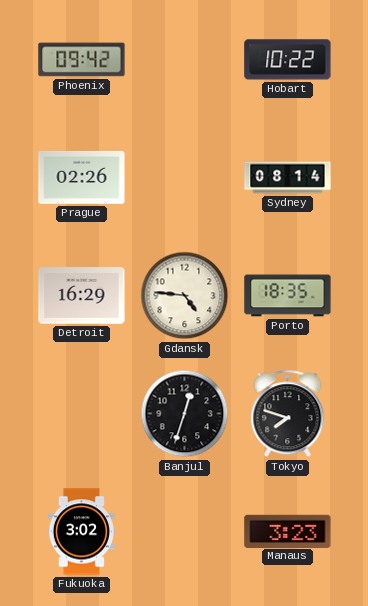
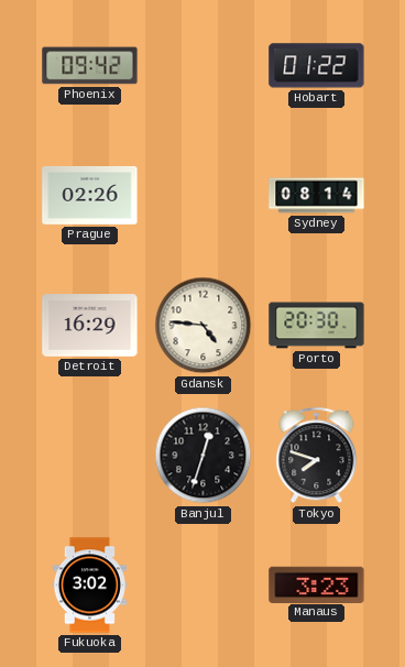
Hobart: 10:22 -> 01:22 (317, 66)
Porto: 18:35 -> 20:30 (317, 326)
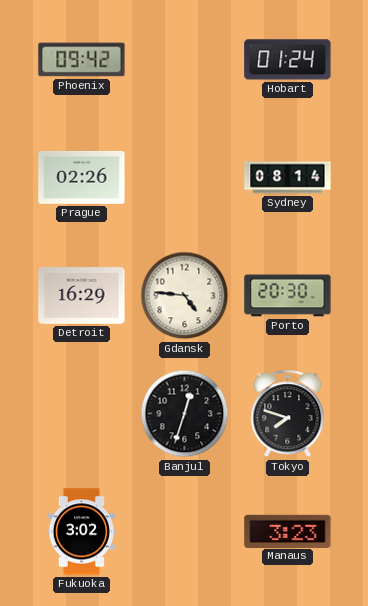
Hobart: 01:22 -> 01:24 (288, 60)
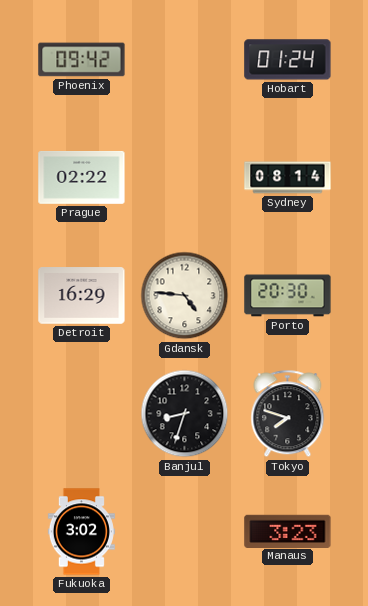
Prague: 02:26 -> 02:22 (82, 177)
Banjul: 12:33 -> 8:33 (185, 414)
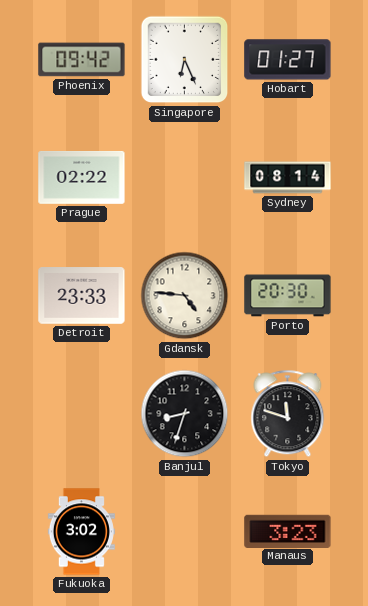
Singapore: none -> 6:26 (185, 60)
Hobart: 01:24 -> 01:27 (288, 60)
Detroit: 16:29 -> 23:33 (82, 296)
Tokyo: 7:48 -> 11:48 (288, 414)
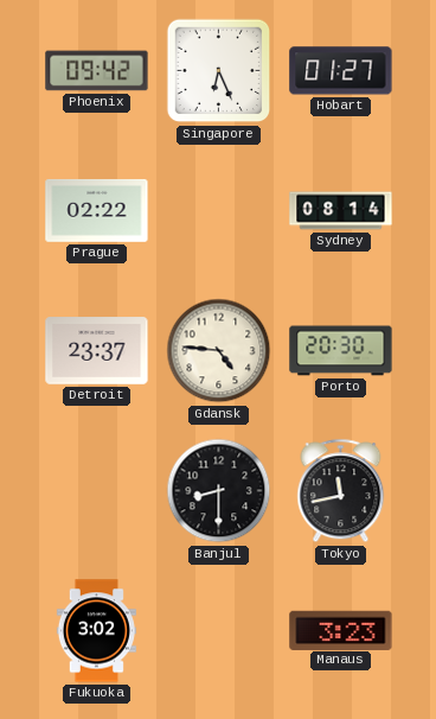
Detroit: 23:33 -> 23:37 (97, 351)
Banjul: 8:33 -> 8:30 (219, 491)
Tokyo: 11:48 -> 11:43 (341, 491)
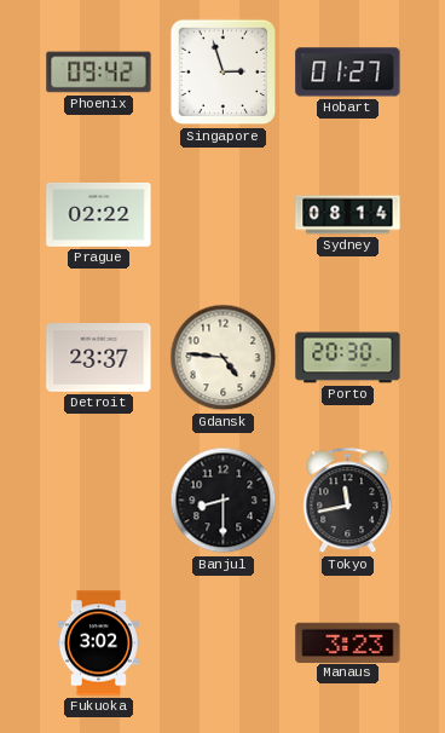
Singapore: 6:26 -> 2:57 (224, 73)
